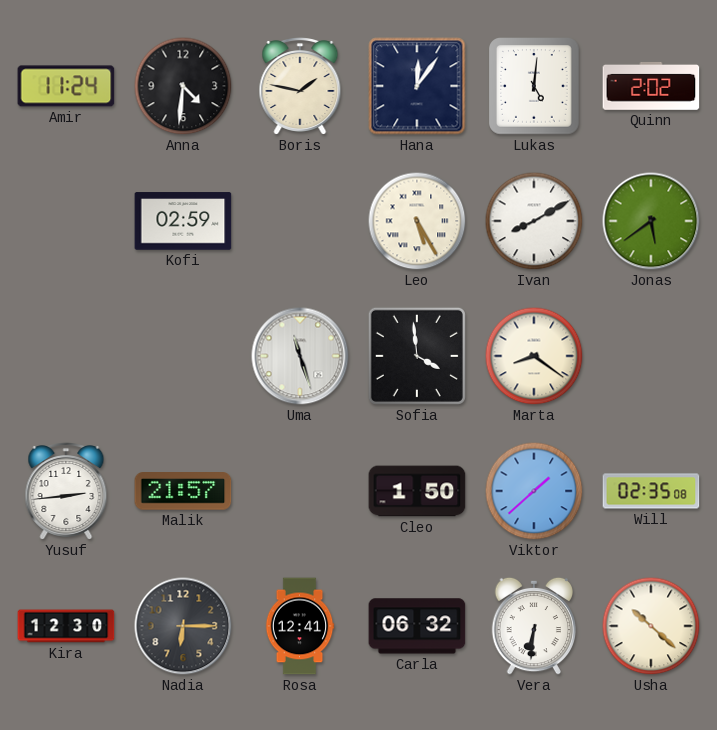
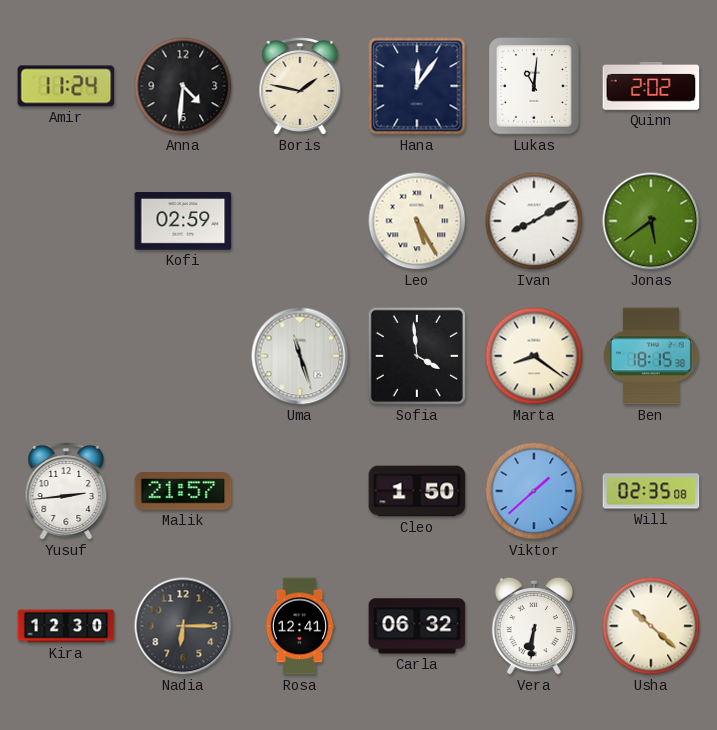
Lukas: 5:01 -> 11:01 (535, 87)
Ben: none -> 18:15 (651, 356)
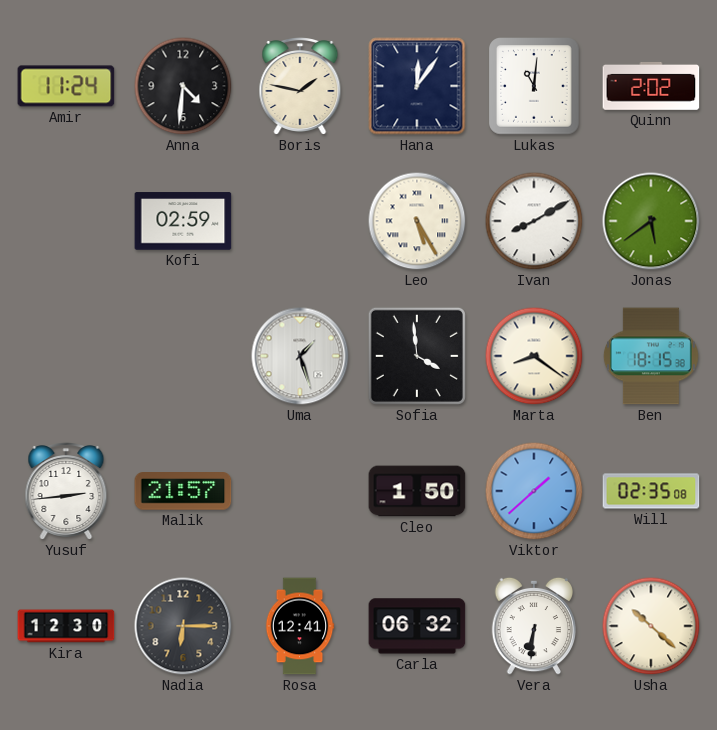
Uma: 11:27 -> 1:27 (300, 356)
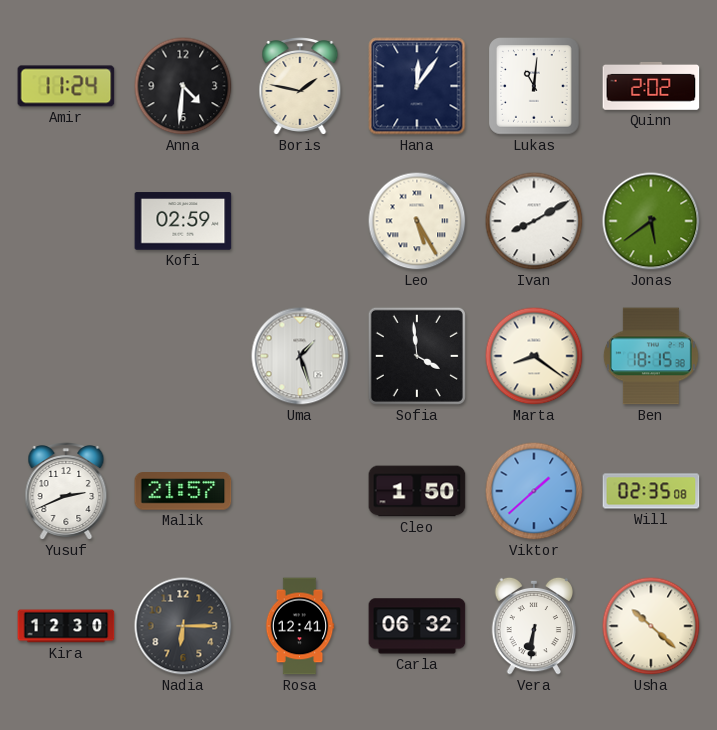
Yusuf: 2:44 -> 2:41 (66, 492)
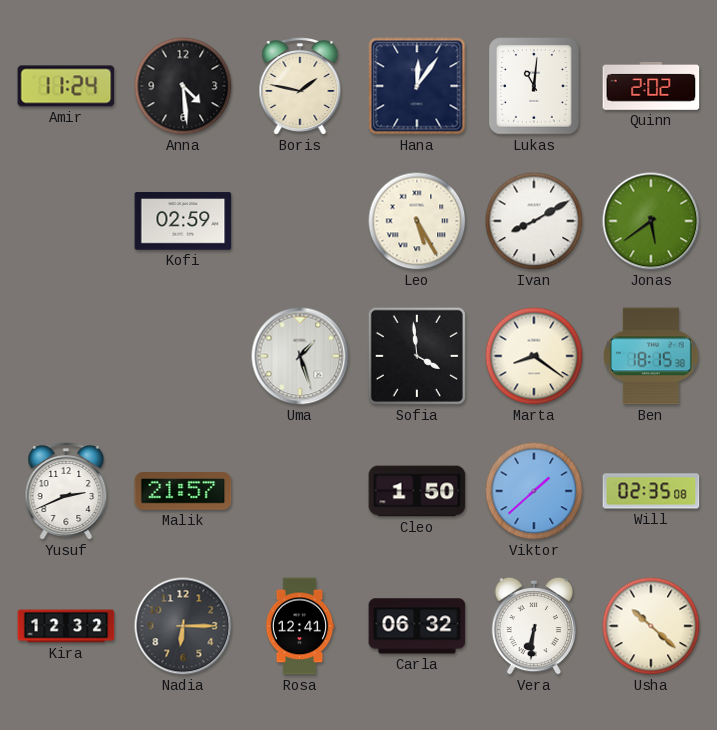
Anna: 4:31 -> 4:29 (183, 86)
Kira: 12:30 -> 12:32 (66, 626)
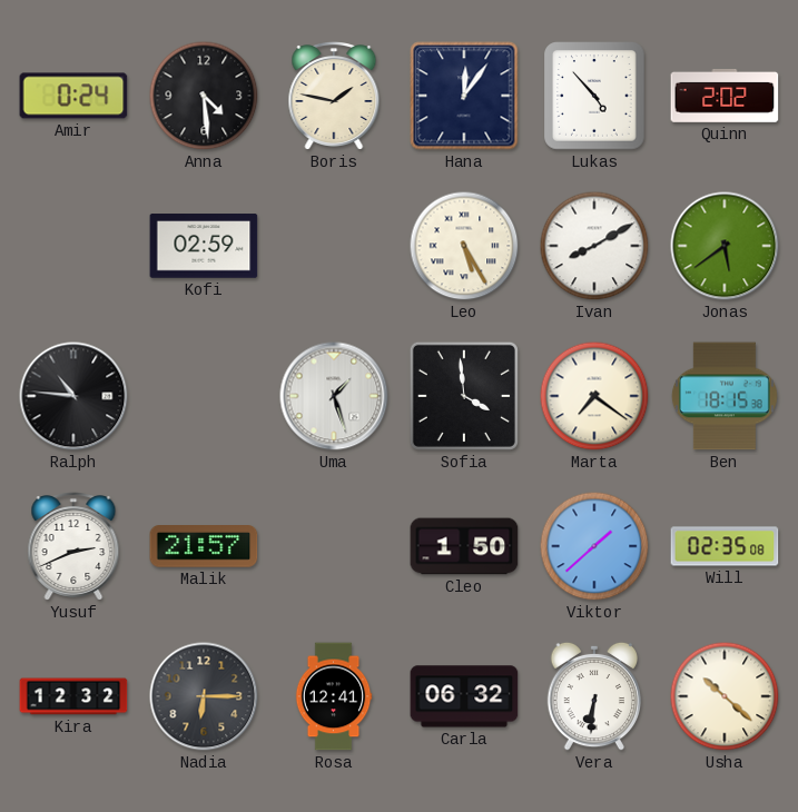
Amir: 11:24 -> 0:24 (73, 96)
Lukas: 11:01 -> 4:53 (595, 97)
Ralph: none -> 10:46 (73, 396)
Marta: 8:21 -> 7:21 (594, 396)
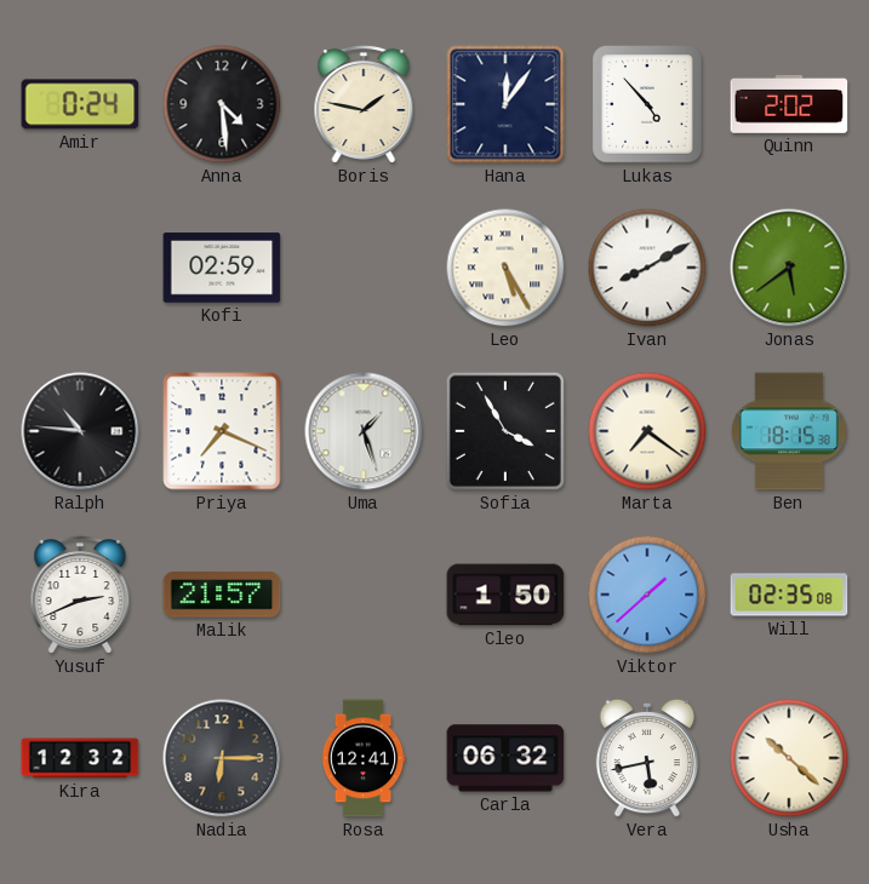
Priya: none -> 7:19 (222, 431)
Sofia: 3:59 -> 3:55 (505, 431)
Vera: 6:31 -> 5:43 (647, 758)
